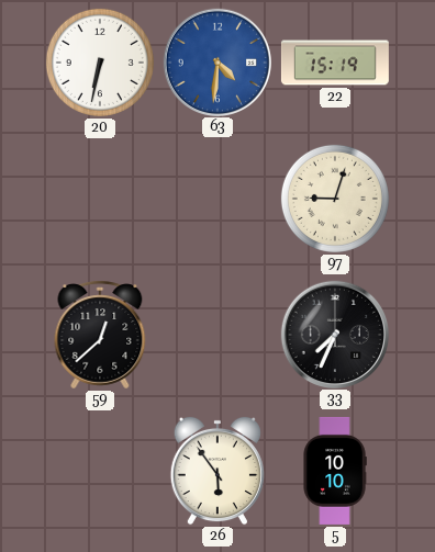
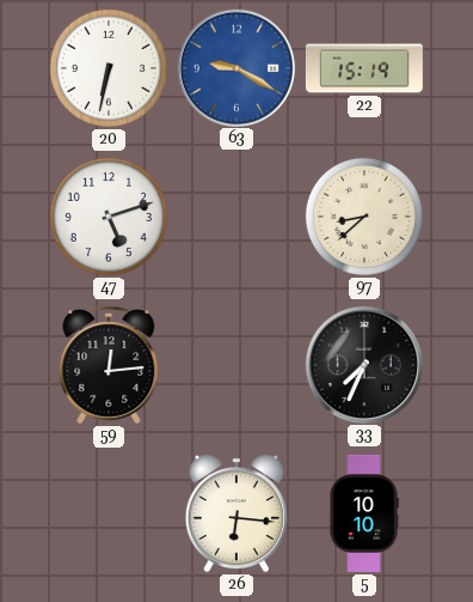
63: 4:31 -> 9:20 (235, 67)
47: none -> 5:12 (109, 217)
97: 9:03 -> 8:38 (364, 217)
59: 12:38 -> 12:14 (109, 365)
26: 5:54 -> 6:16 (236, 513)
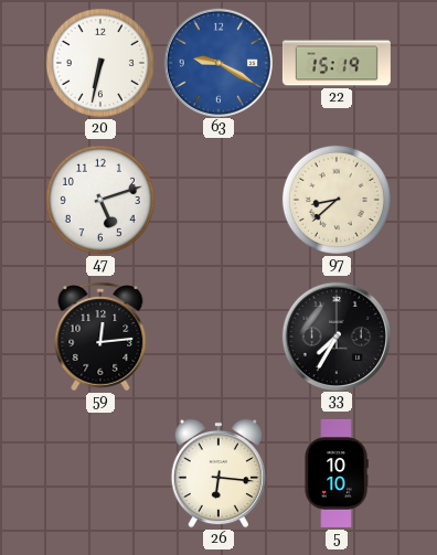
33: 7:34 -> 7:35 (335, 335)
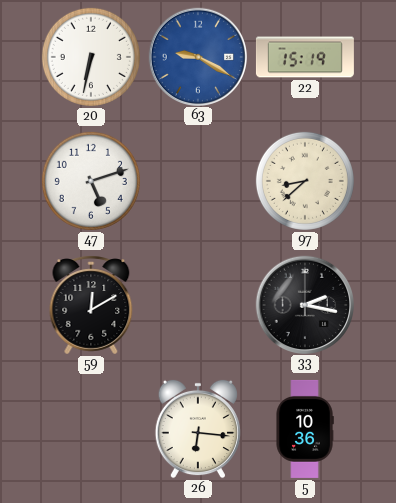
59: 12:14 -> 12:10 (91, 305)
33: 7:35 -> 2:17 (304, 304)
5: 10:10 -> 10:36 (305, 429)
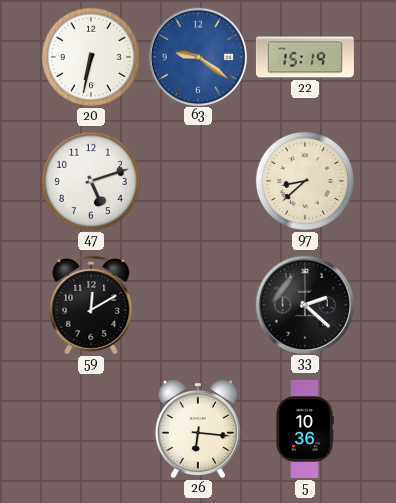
63: 9:20 -> 9:21 (197, 56)
33: 2:17 -> 2:22 (304, 304)
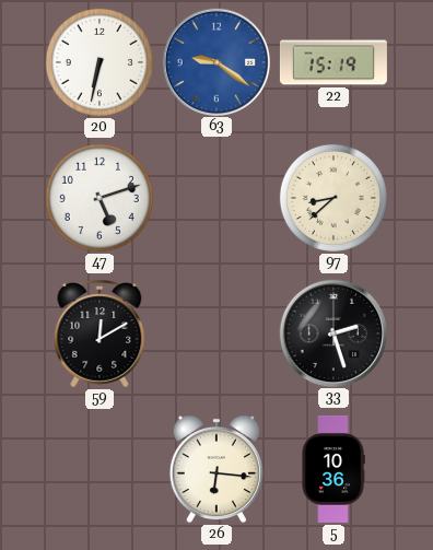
33: 2:22 -> 2:27 (332, 332)
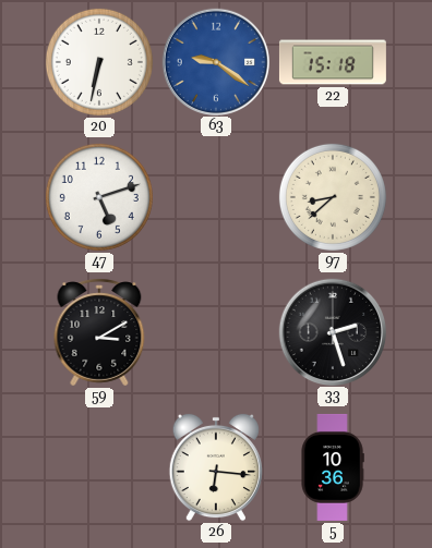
22: 15:19 -> 15:18 (333, 62)
59: 12:10 -> 3:10 (99, 332)
